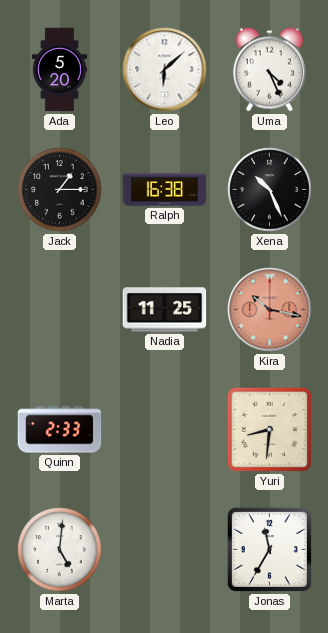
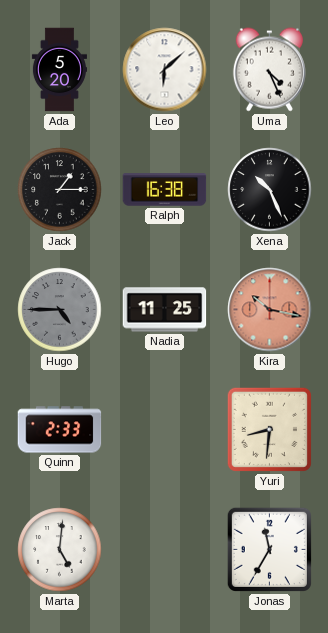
Hugo: none -> 4:45 (60, 310)
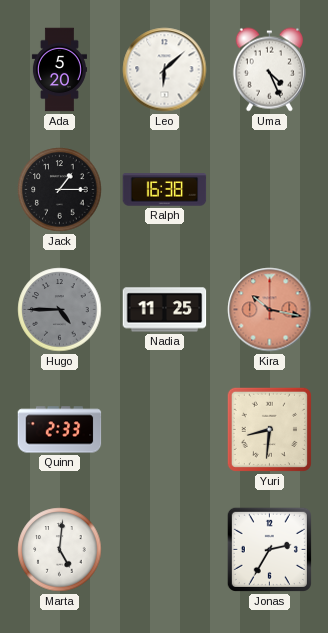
Xena: 10:26 -> none (270, 190)
Jonas: 11:35 -> 2:35 (269, 549)
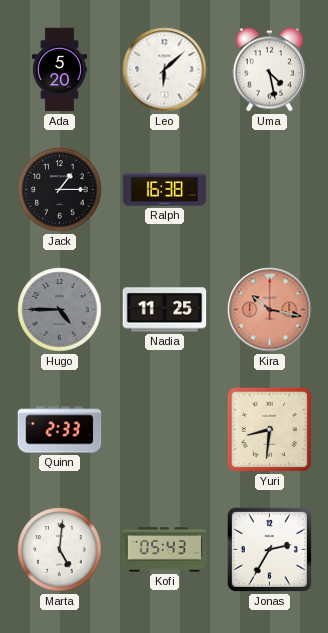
Uma: 4:26 -> 4:28 (269, 70)
Kofi: none -> 05:43 (165, 550)
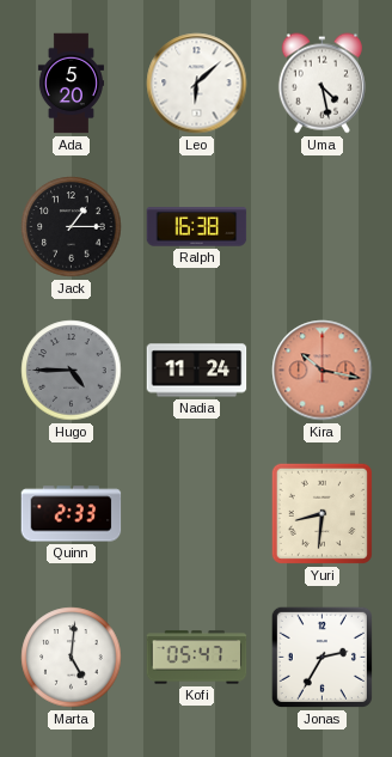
Nadia: 11:25 -> 11:24 (197, 371)
Kofi: 05:43 -> 05:47 (197, 658)
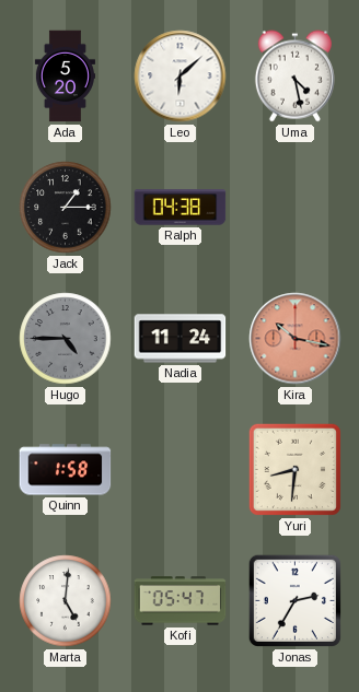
Ralph: 16:38 -> 04:38 (181, 208)
Quinn: 2:33 -> 1:58 (66, 470)
